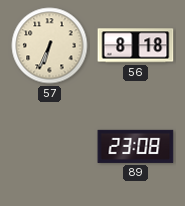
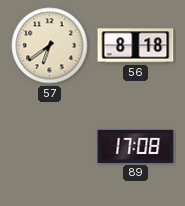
57: 6:34 -> 6:39 (50, 46)
89: 23:08 -> 17:08 (136, 146)
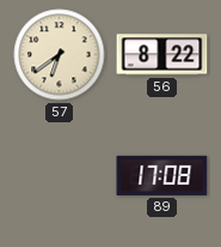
56: 8:18 -> 8:22 (162, 55)
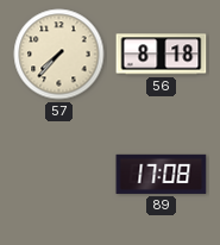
57: 6:39 -> 7:37 (59, 55)
56: 8:22 -> 8:18 (162, 55)
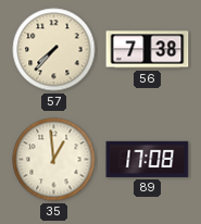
56: 8:18 -> 7:38 (148, 50)
35: none -> 12:59 (54, 160)
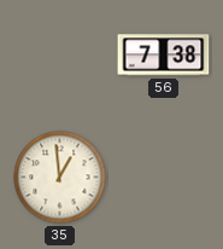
57: 7:37 -> none (54, 50)
89: 17:08 -> none (148, 159)
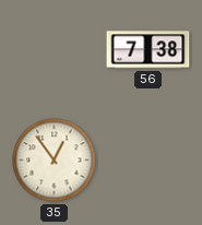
35: 12:59 -> 12:54 (55, 161)
